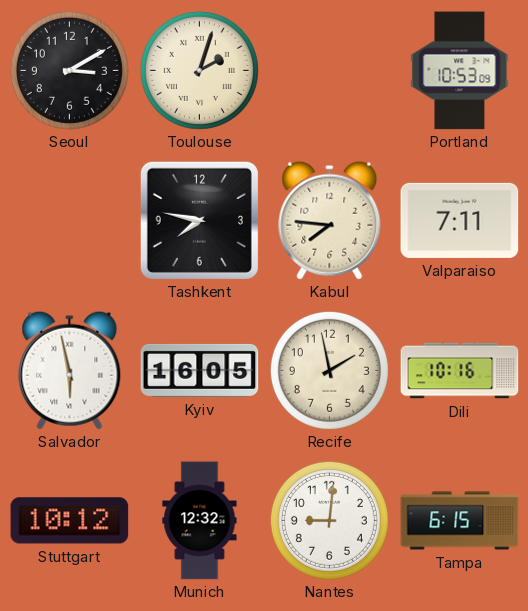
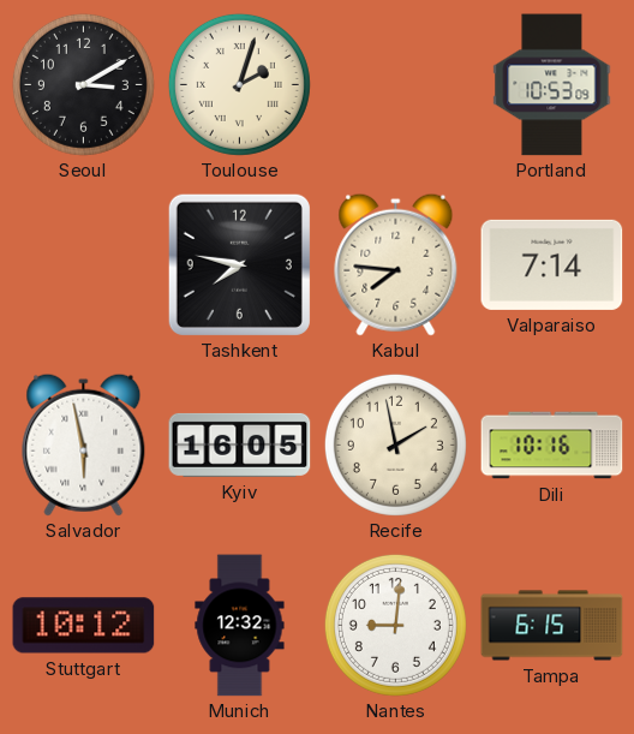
Valparaiso: 7:11 -> 7:14 (552, 264)
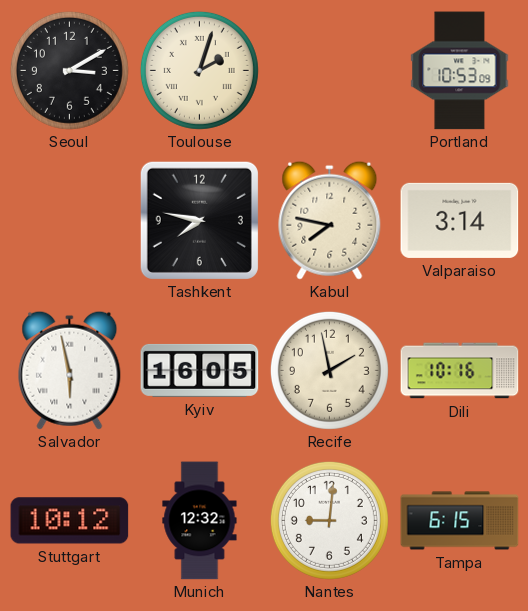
Kabul: 7:46 -> 7:47 (330, 220)
Valparaiso: 7:14 -> 3:14 (460, 220)
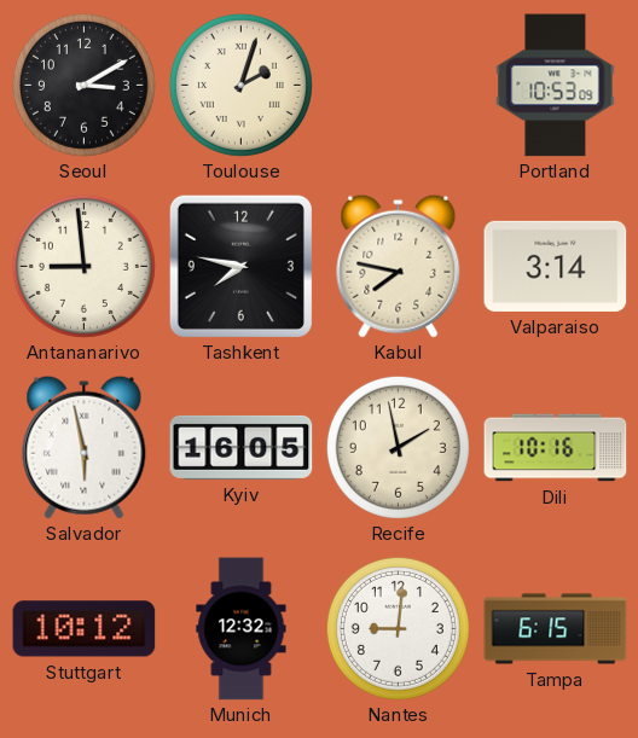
Antananarivo: none -> 8:59 (83, 266)
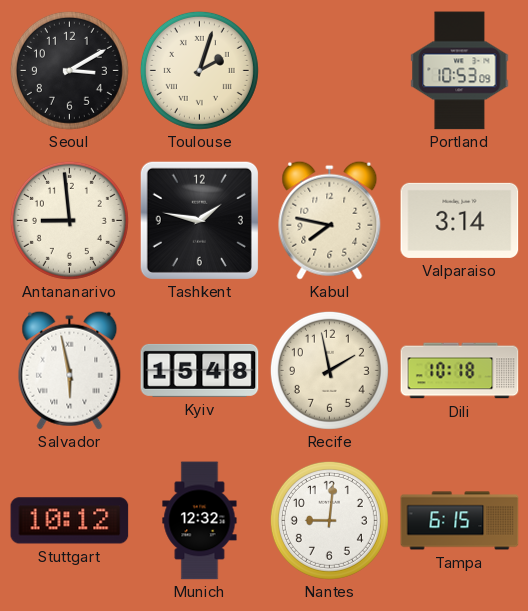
Tashkent: 7:47 -> 1:47 (199, 220)
Kyiv: 16:05 -> 15:48 (200, 370)
Dili: 10:16 -> 10:18 (460, 371)
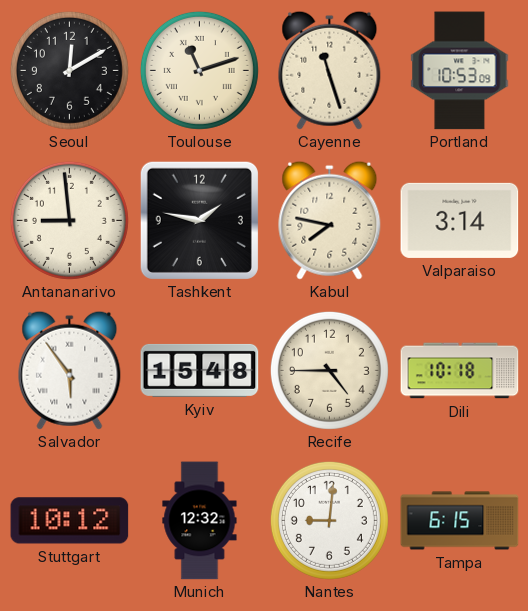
Seoul: 3:10 -> 12:10 (69, 70)
Toulouse: 2:03 -> 11:12 (199, 70)
Cayenne: none -> 11:27 (330, 70)
Salvador: 5:58 -> 5:54 (70, 370)
Recife: 1:58 -> 4:45 (329, 370)
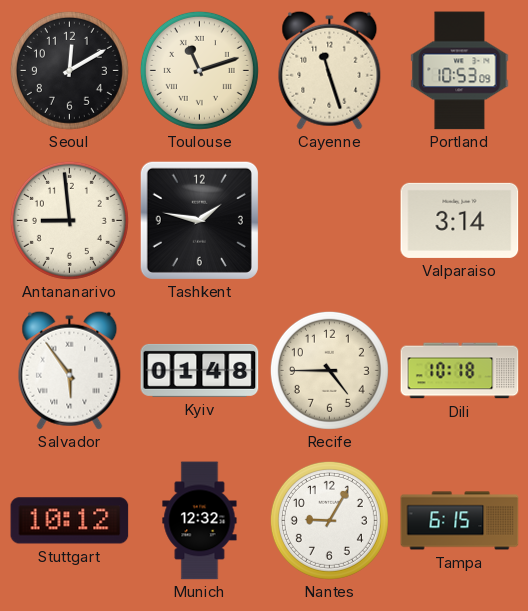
Kabul: 7:47 -> none (330, 220)
Kyiv: 15:48 -> 01:48 (200, 370)
Nantes: 9:01 -> 9:05 (329, 520)
